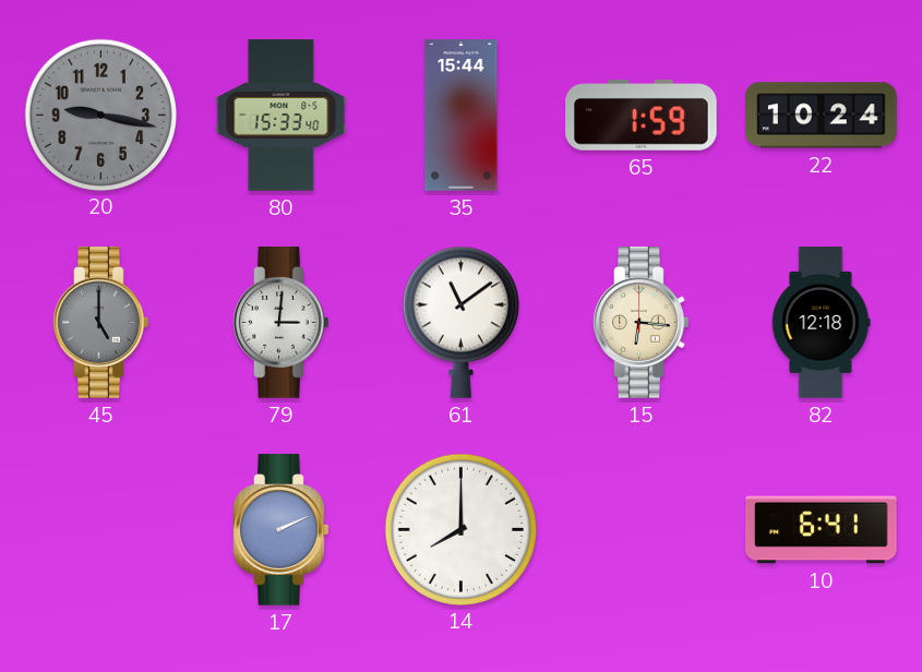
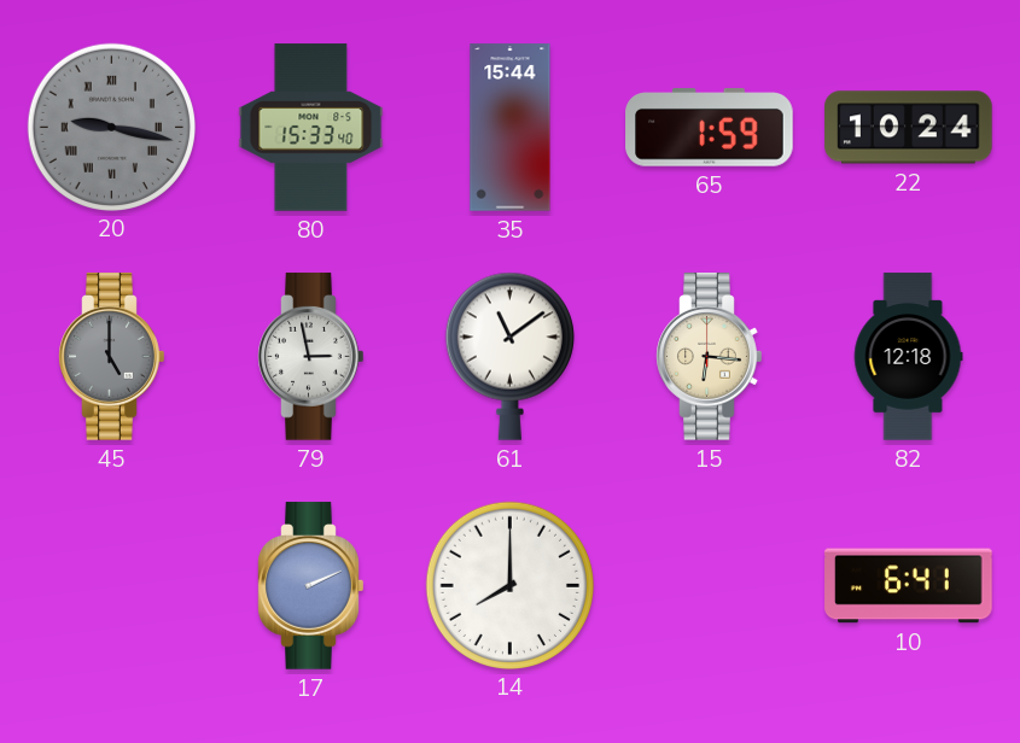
20 numerals: Arabic -> Roman (111, 127)
79: 3:01 -> 2:58 (311, 357)
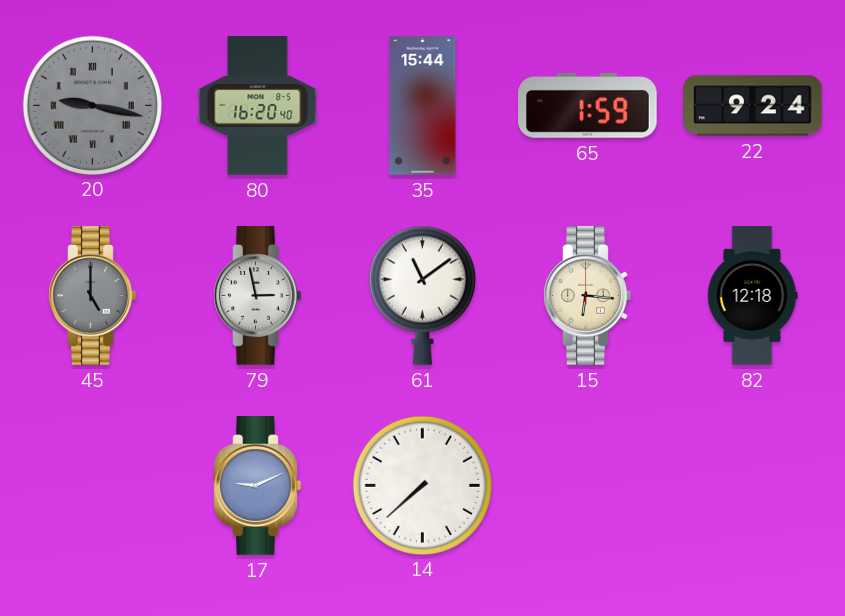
80: 15:33 -> 16:20 (258, 106)
22: 10:24 -> 9:24 (753, 106)
17: 2:11 -> 9:11 (258, 486)
14: 8:00 -> 7:38 (422, 485)
10: 6:41 -> none (909, 586)
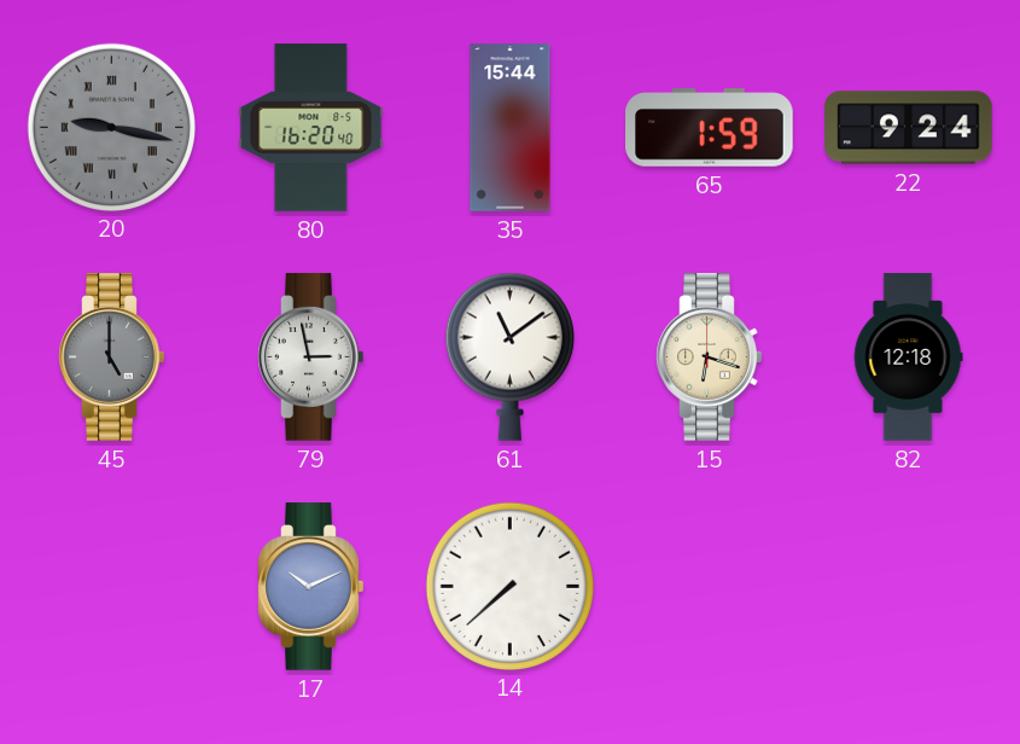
15: 6:16 -> 6:18 (710, 358)
17: 9:11 -> 10:11 (311, 587)
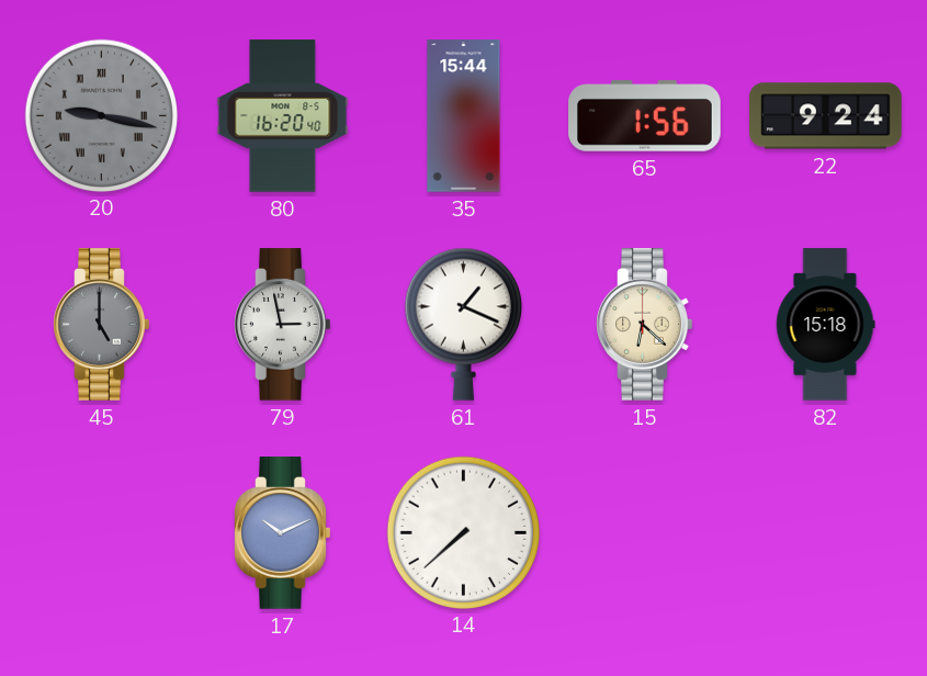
65: 1:59 -> 1:56 (645, 116)
61: 11:09 -> 1:19 (463, 324)
15: 6:18 -> 6:22 (645, 325)
82: 12:18 -> 15:18 (825, 325)
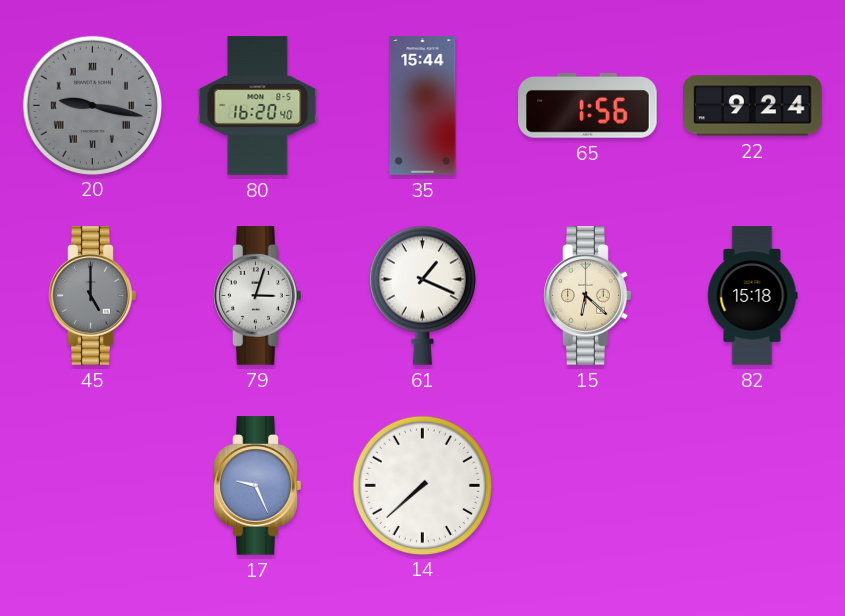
79: 2:58 -> 3:03 (258, 296)
17: 10:11 -> 9:26 (258, 486)
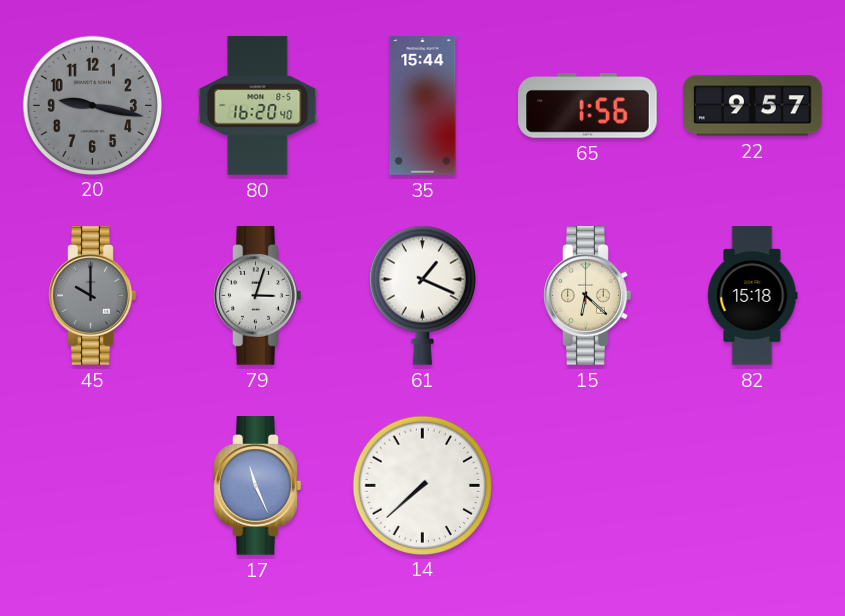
20 numerals: Roman -> Arabic (92, 105)
22: 9:24 -> 9:57 (753, 106)
45: 5:00 -> 10:00 (93, 296)
17: 9:26 -> 11:26 (258, 486)
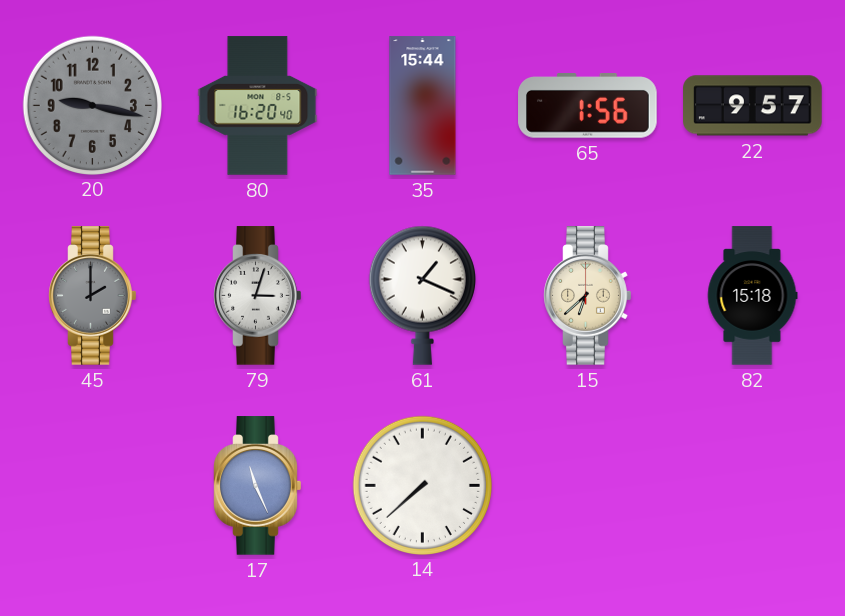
45: 10:00 -> 2:00 (93, 296)
15: 6:22 -> 6:38 (588, 296)
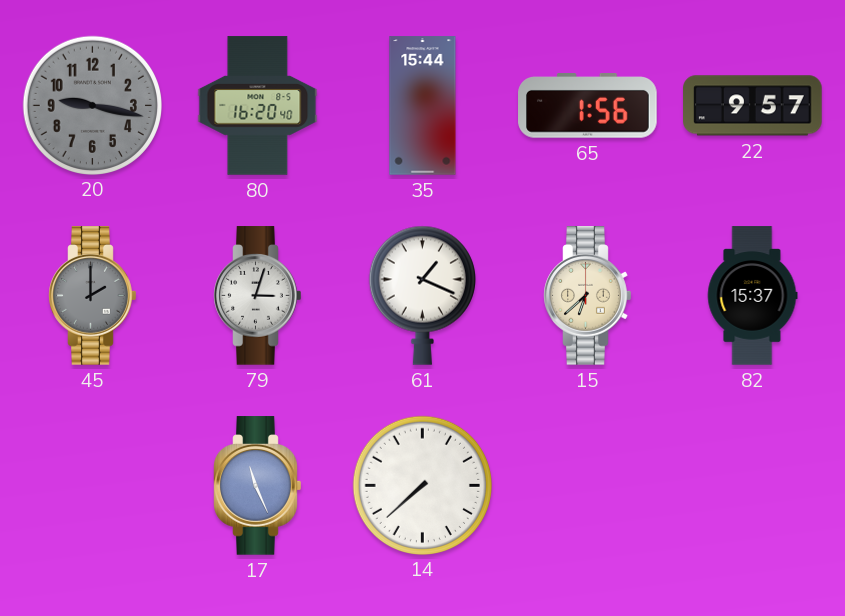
82: 15:18 -> 15:37 (752, 296)
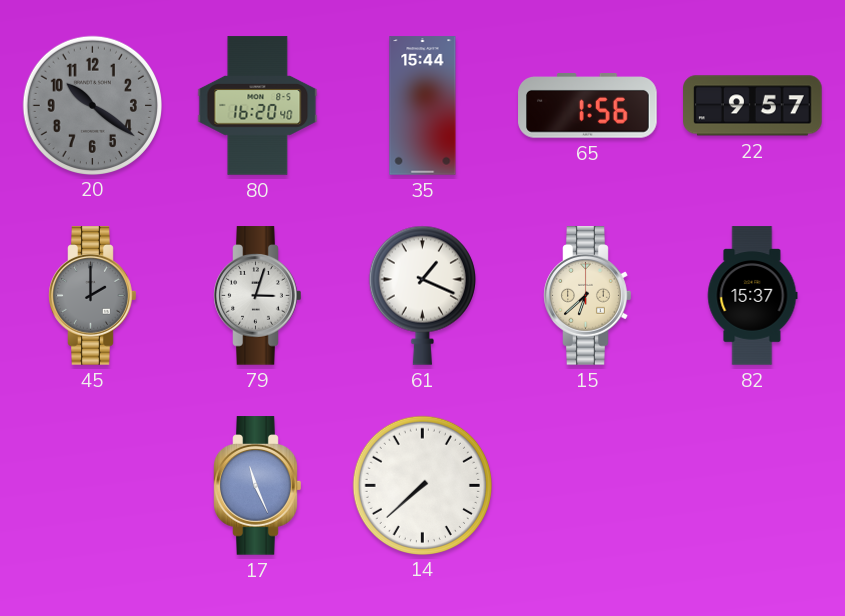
20: 9:17 -> 10:21 (92, 105)
